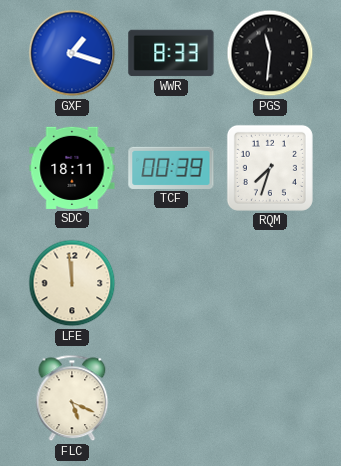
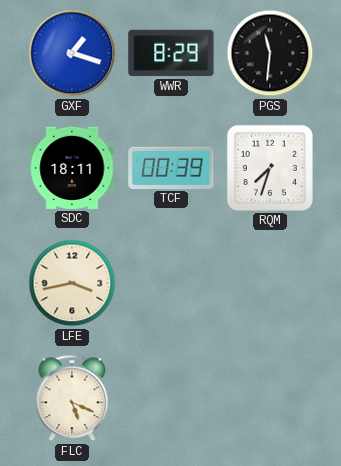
WWR: 8:33 -> 8:29 (171, 53)
LFE: 11:59 -> 3:43 (72, 283)
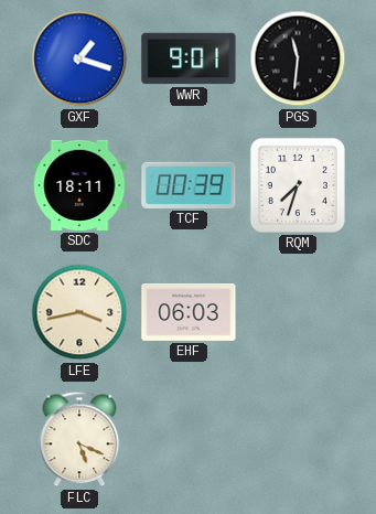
WWR: 8:29 -> 9:01 (189, 58)
EHF: none -> 06:03 (189, 312)
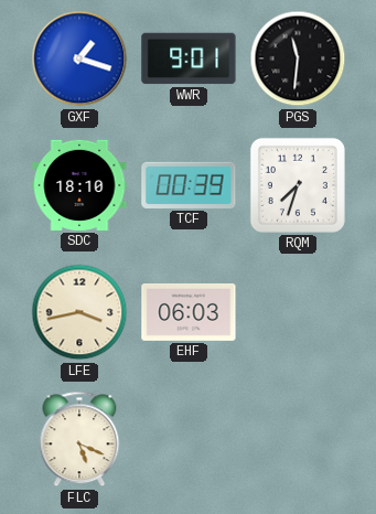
SDC: 18:11 -> 18:10 (79, 185)
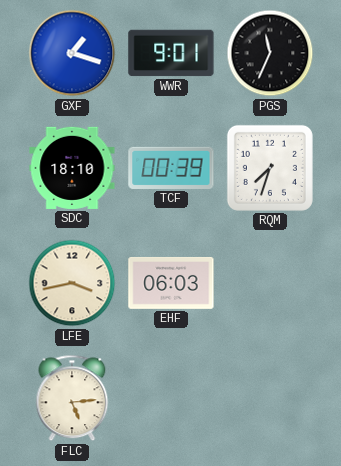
PGS: 11:31 -> 11:34 (270, 53)
FLC: 5:19 -> 5:14 (72, 398)
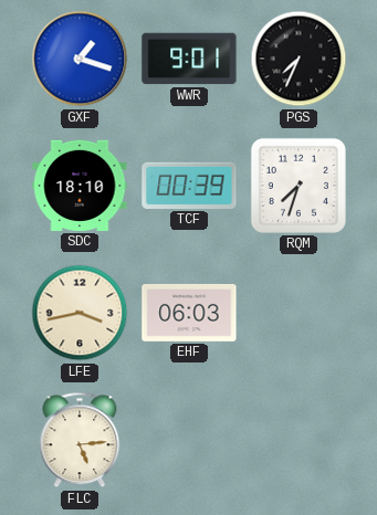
PGS: 11:34 -> 7:34 (299, 59)
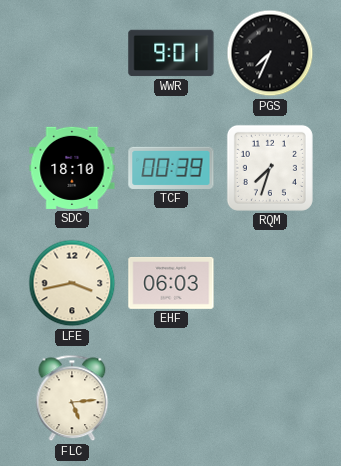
GXF: 1:18 -> none (80, 59)
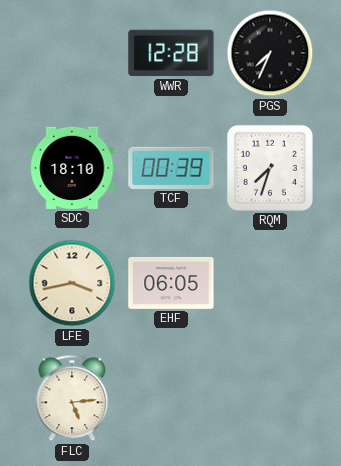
WWR: 9:01 -> 12:28 (171, 53)
EHF: 06:03 -> 06:05 (171, 283)
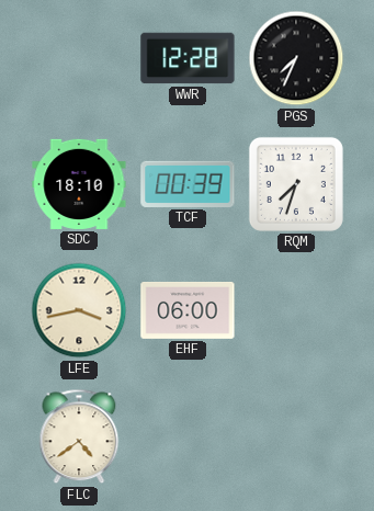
EHF: 06:05 -> 06:00 (188, 310)
FLC: 5:14 -> 4:39 (79, 436)
